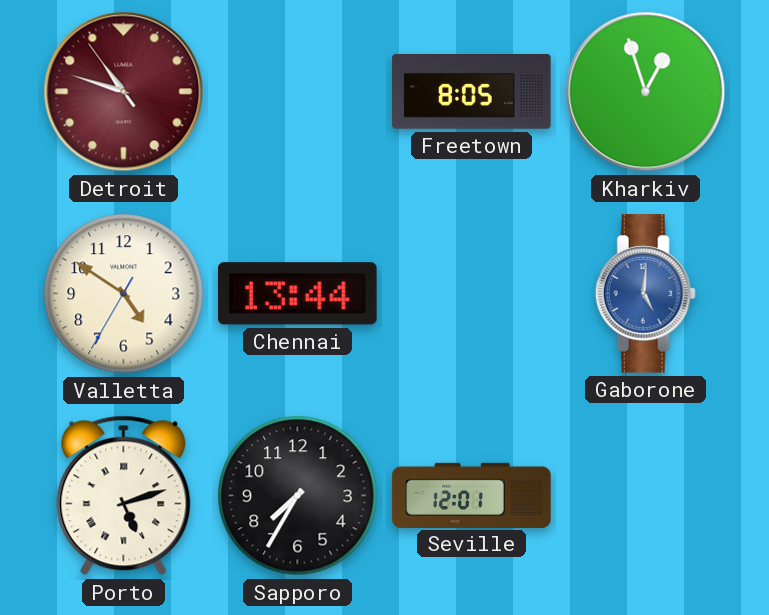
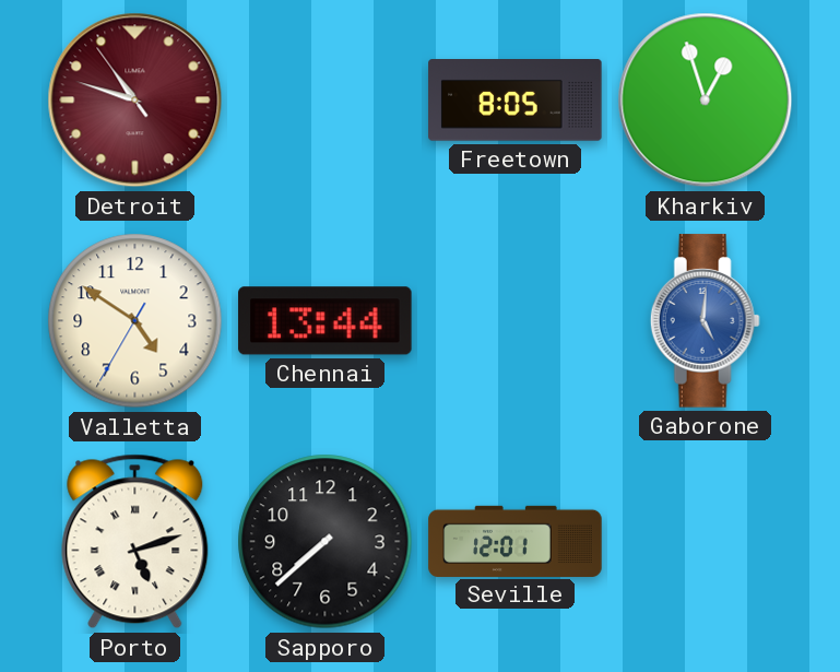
Sapporo: 7:35 -> 7:38 (326, 542)
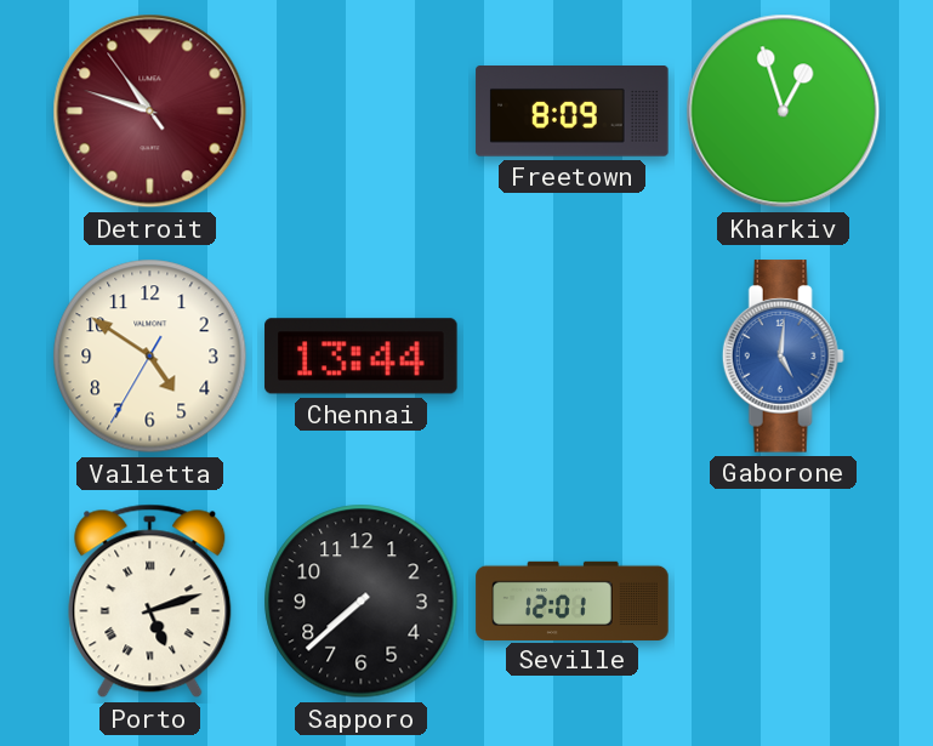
Freetown: 8:05 -> 8:09 (573, 112)
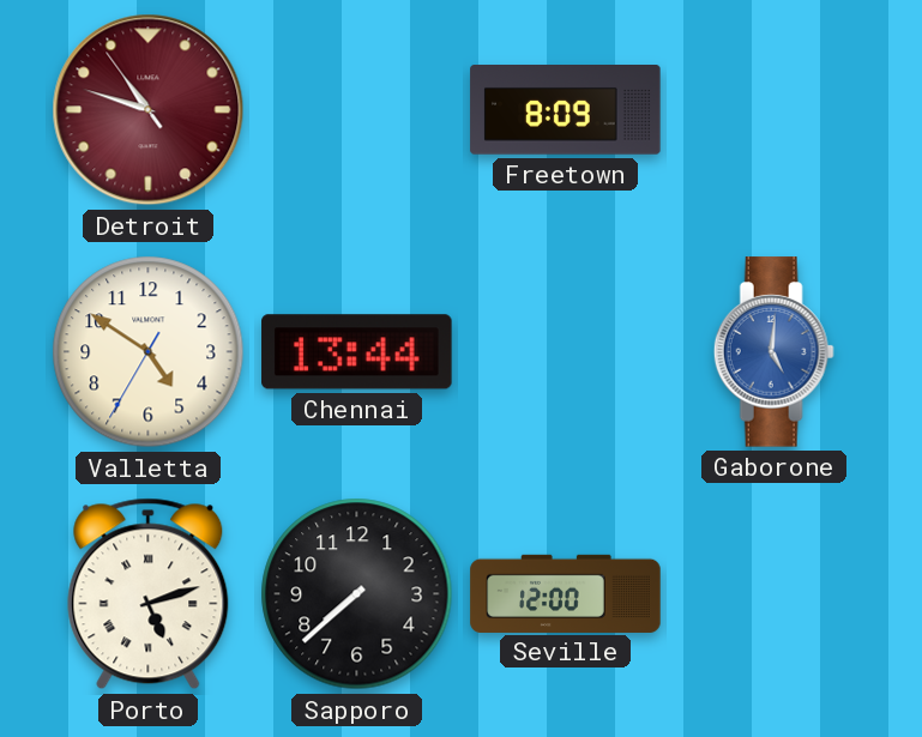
Kharkiv: 12:57 -> none (784, 112)
Seville: 12:01 -> 12:00 (566, 593)
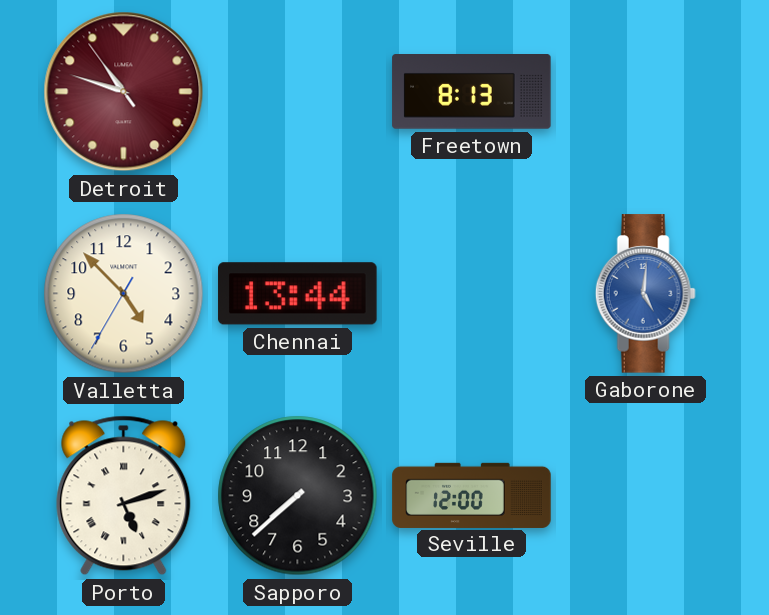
Freetown: 8:09 -> 8:13 (472, 92)
Valletta: 4:50 -> 4:52 (124, 294)
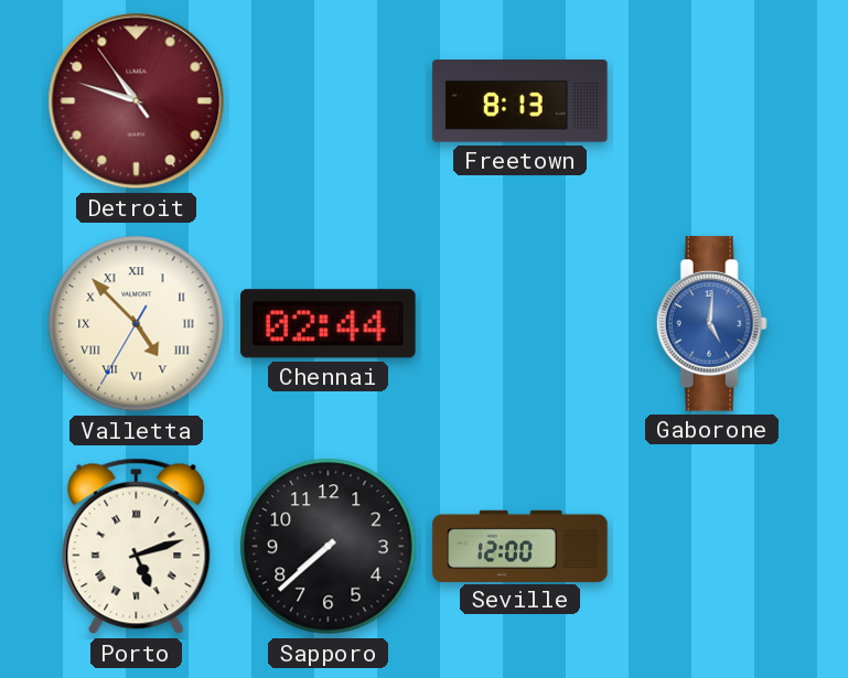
Valletta numerals: Arabic -> Roman (137, 324)
Chennai: 13:44 -> 02:44 (329, 324)
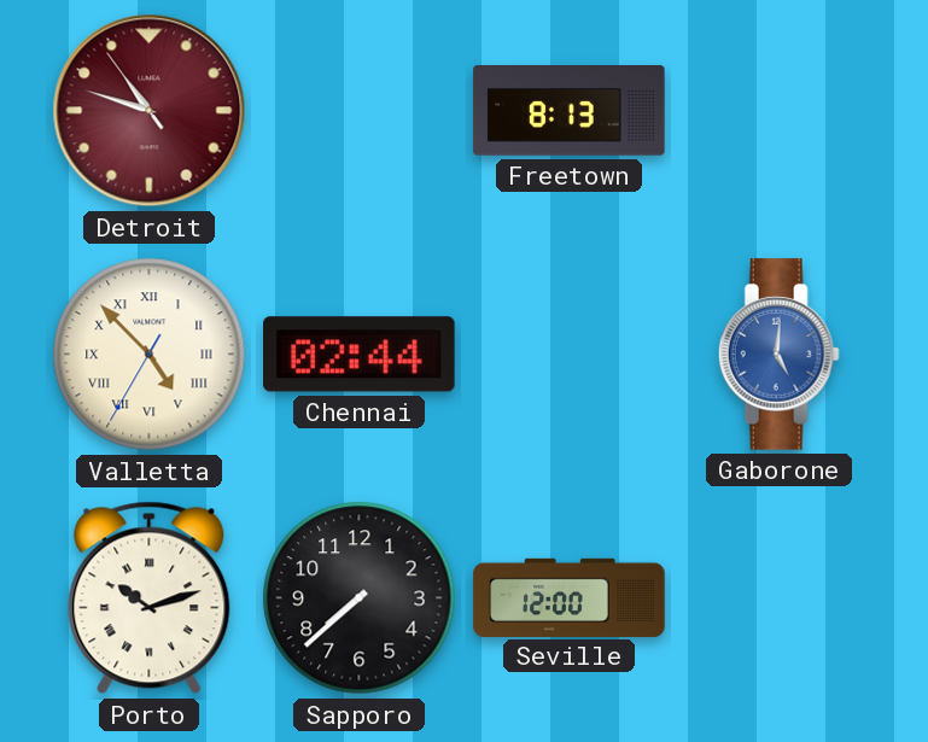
Porto: 5:12 -> 10:12 (150, 598)
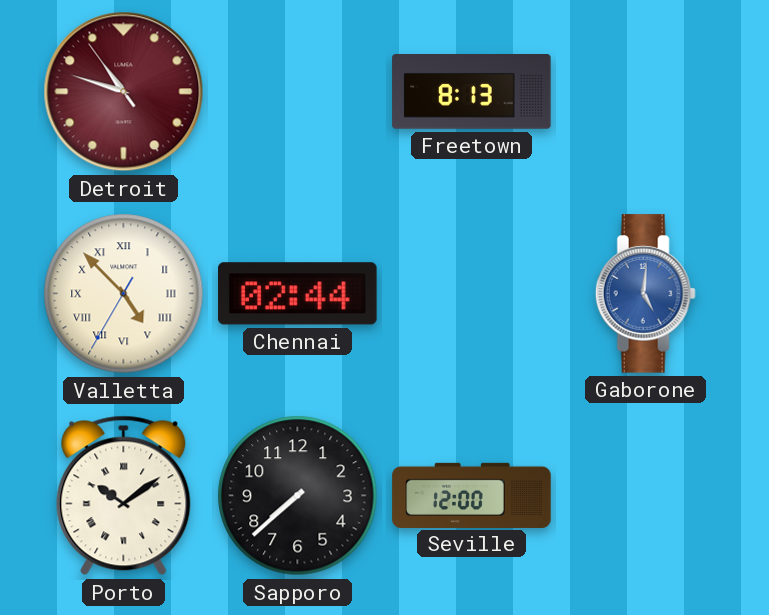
Porto: 10:12 -> 10:09 (124, 496)
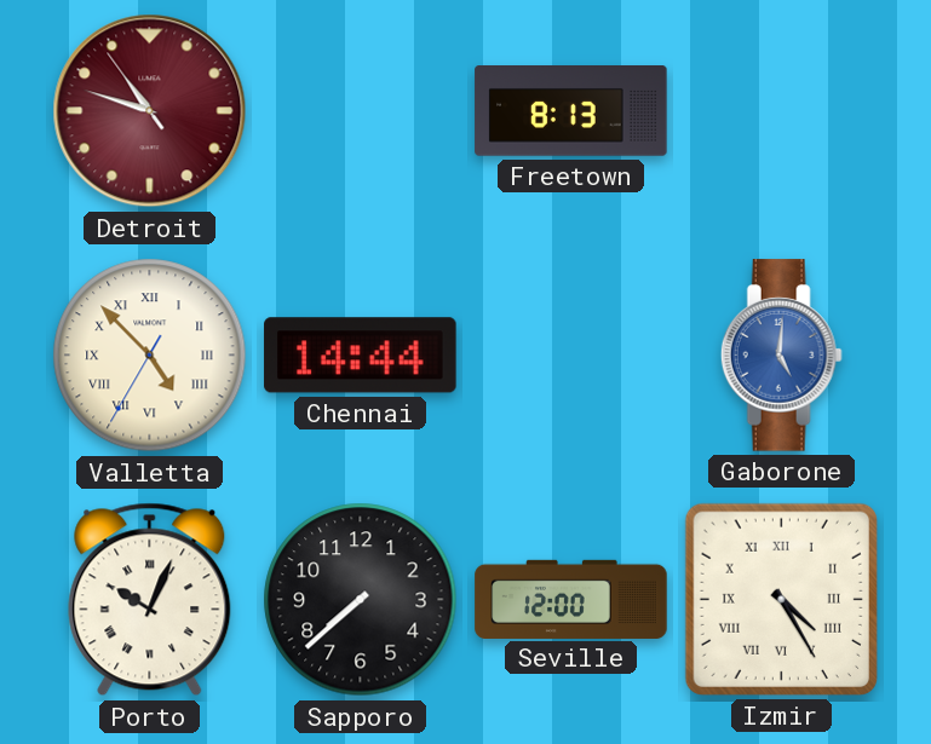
Chennai: 02:44 -> 14:44 (361, 356)
Porto: 10:09 -> 10:04 (150, 600)
Izmir: none -> 4:25 (781, 599)
